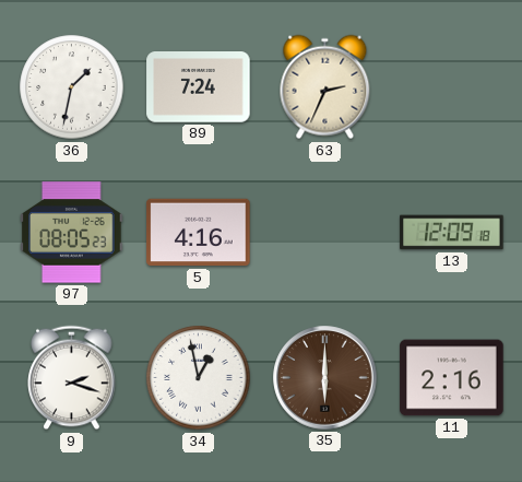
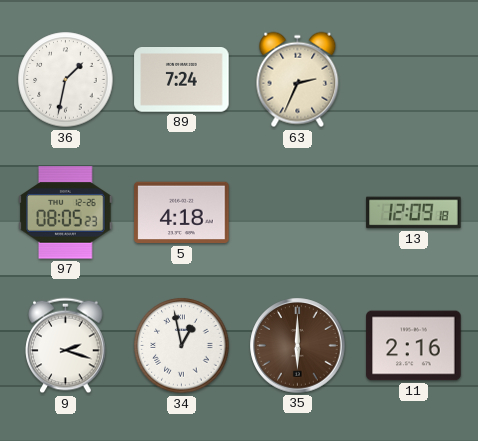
5: 4:16 -> 4:18 (182, 213)
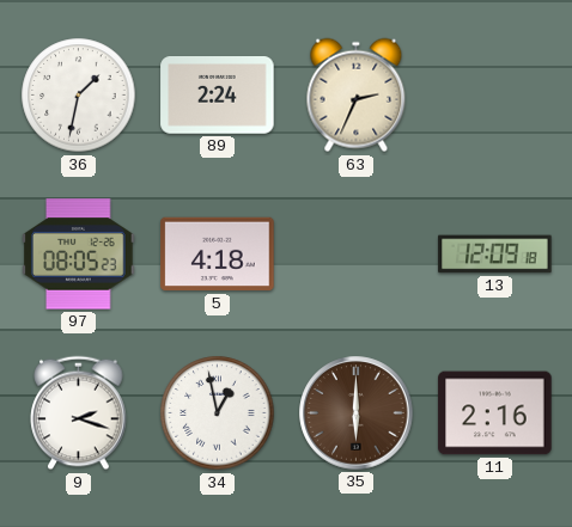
89: 7:24 -> 2:24 (218, 96)
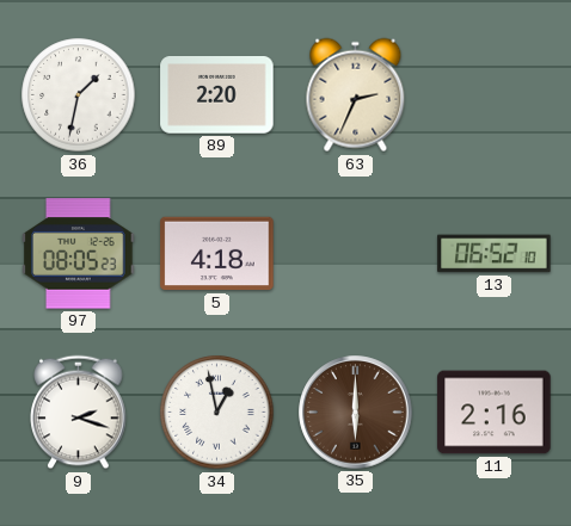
89: 2:24 -> 2:20 (217, 95)
13: 12:09 -> 06:52 (495, 254)
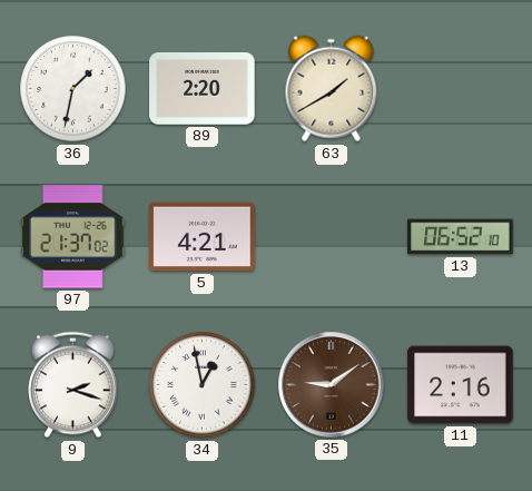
63: 2:34 -> 1:40 (332, 89)
97: 08:05 -> 21:37 (73, 237)
5: 4:18 -> 4:21 (203, 237)
35: 6:00 -> 9:09 (332, 385)
